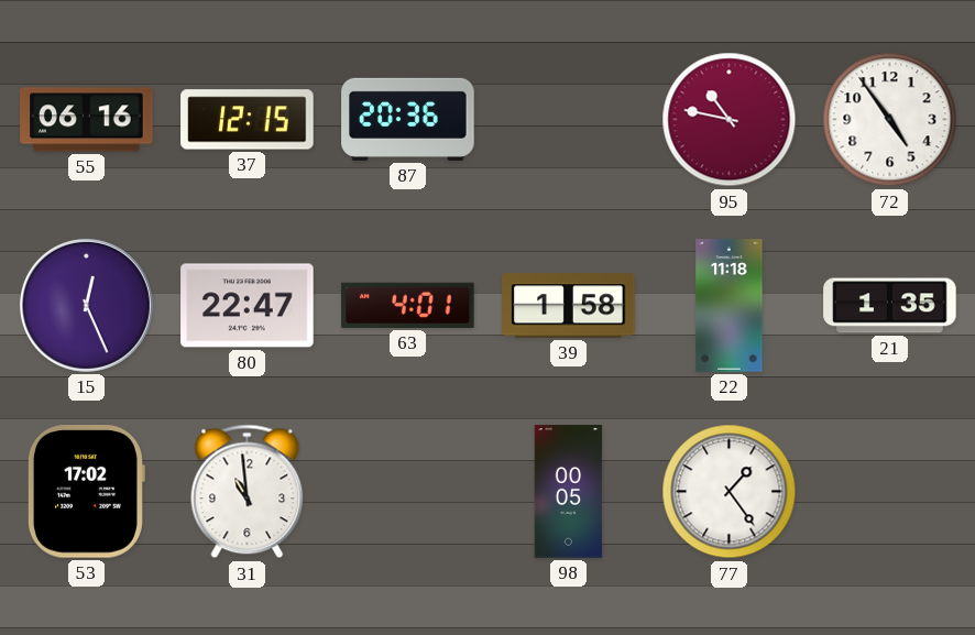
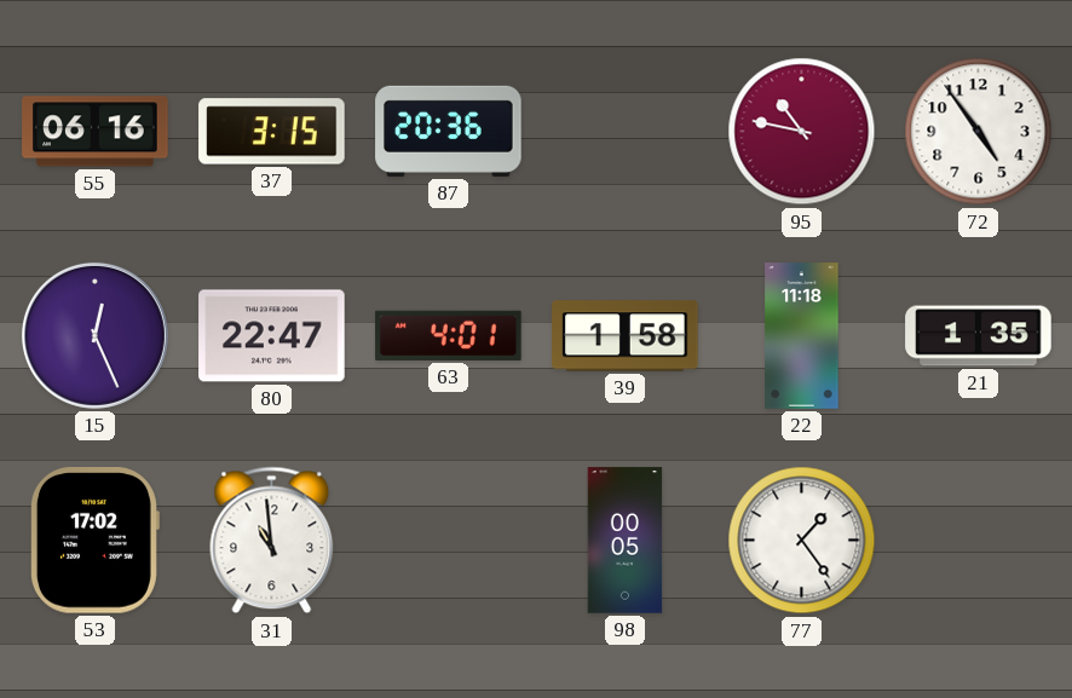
37: 12:15 -> 3:15 (272, 132)
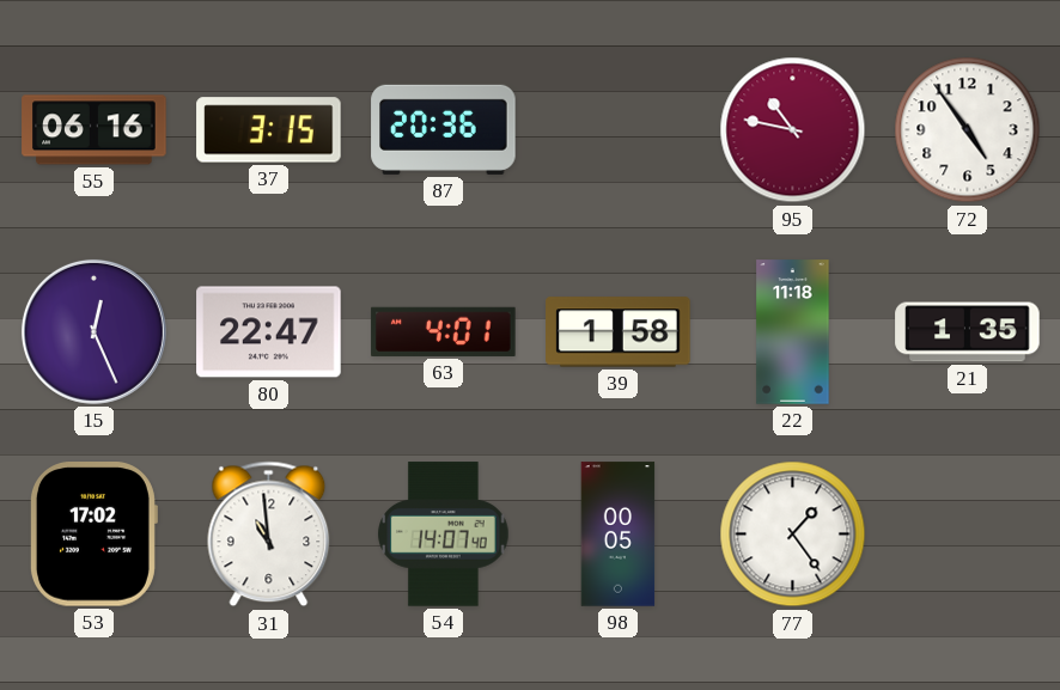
54: none -> 14:07 (444, 535)
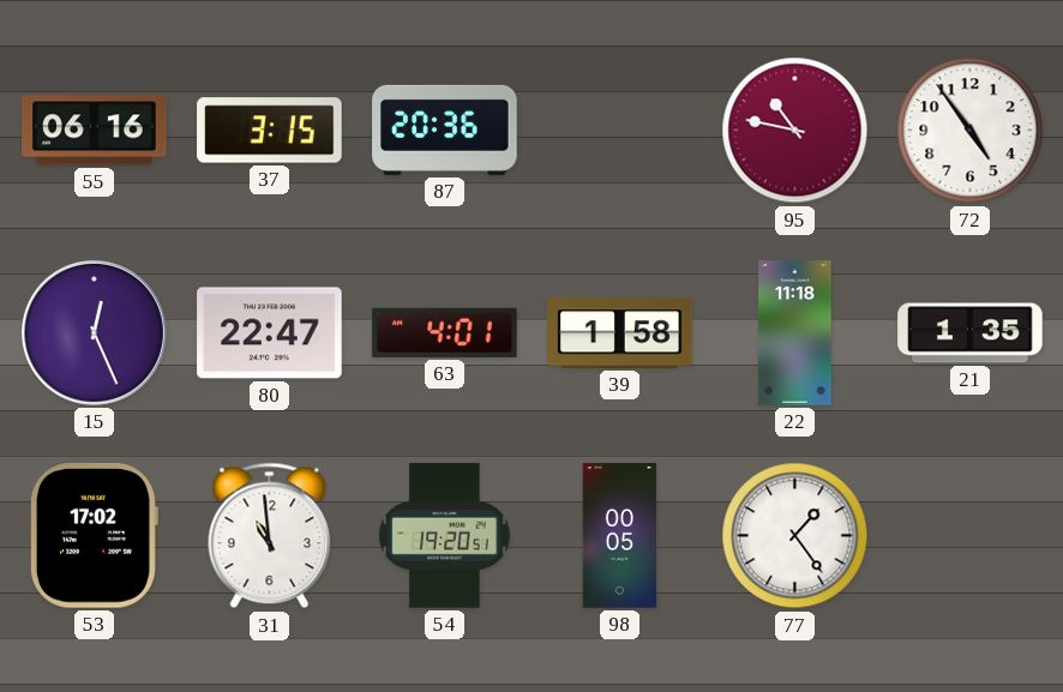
54: 14:07 -> 19:20 (445, 536)
